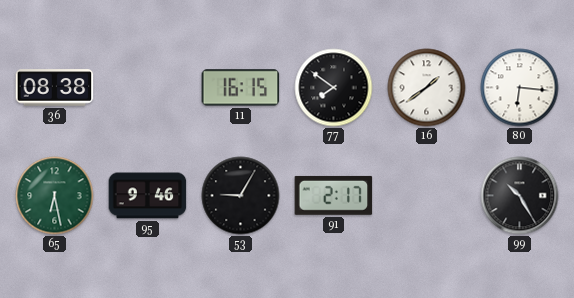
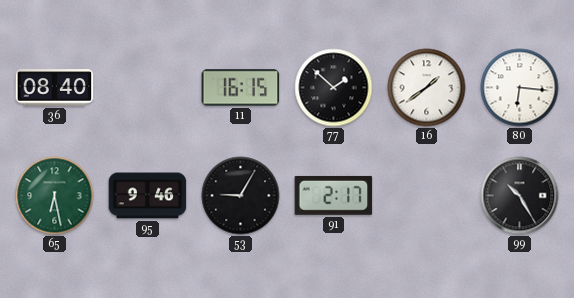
36: 08:38 -> 08:40 (55, 88)
77: 7:51 -> 1:52 (334, 88)
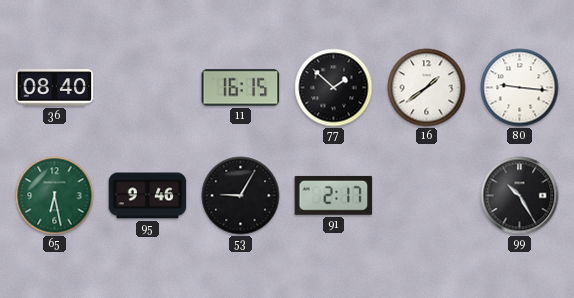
80: 6:16 -> 9:16 (520, 88)
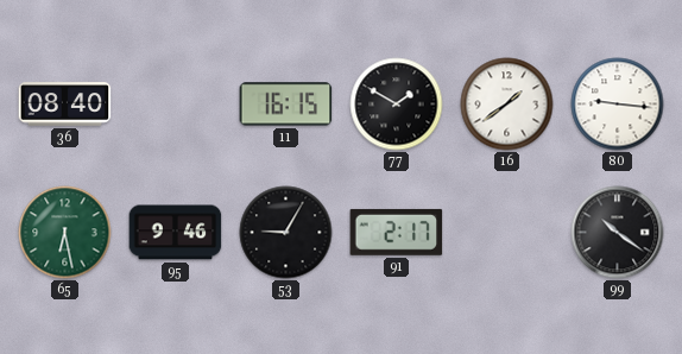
77: 1:52 -> 1:50 (397, 105)
99: 10:25 -> 10:21 (618, 233)
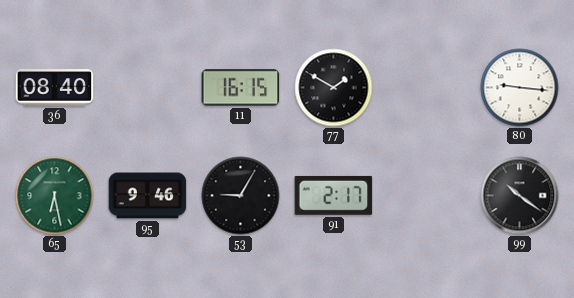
16: 1:39 -> none (507, 105)
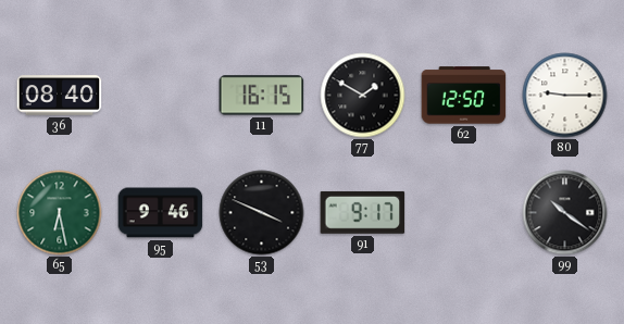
62: none -> 12:50 (464, 96)
80: 9:16 -> 9:15 (565, 96)
53: 9:05 -> 3:49 (262, 213)
91: 2:17 -> 9:17 (363, 212)
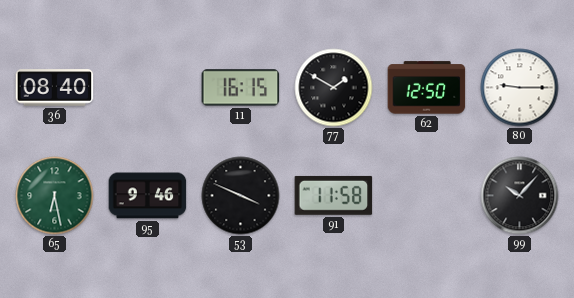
91: 9:17 -> 11:58 (334, 195)
99: 10:21 -> 10:07 (520, 196)
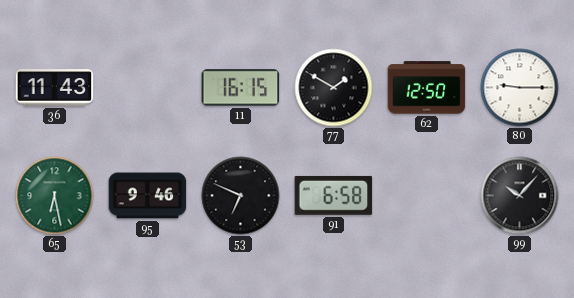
36: 08:40 -> 11:43 (55, 88)
53: 3:49 -> 6:49 (241, 196)
91: 11:58 -> 6:58 (334, 195)
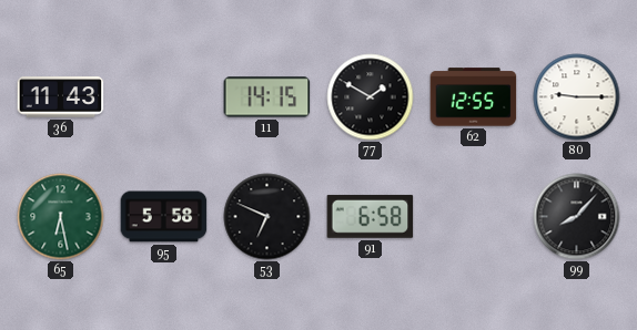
11: 16:15 -> 14:15 (267, 97)
62: 12:50 -> 12:55 (474, 97)
95: 9:46 -> 5:58 (164, 217)
99: 10:07 -> 8:07 (577, 217)
